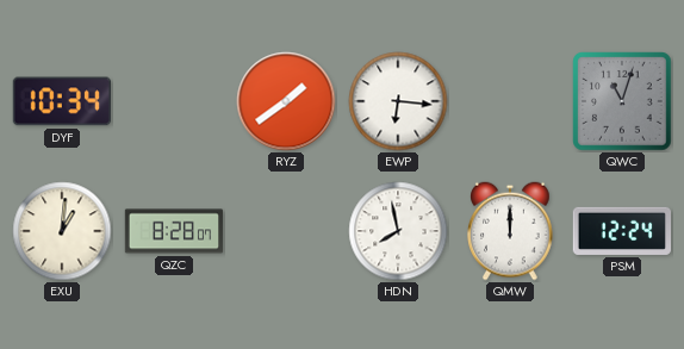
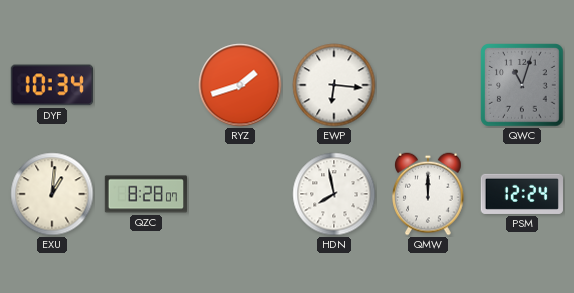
RYZ: 1:39 -> 1:42 (240, 85)
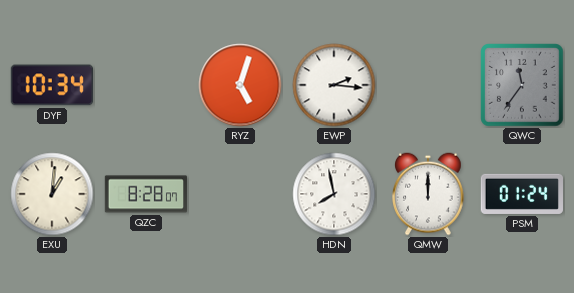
RYZ: 1:42 -> 5:03 (240, 85)
EWP: 6:16 -> 2:16 (334, 85)
QWC: 11:03 -> 11:36 (522, 85)
PSM: 12:24 -> 01:24 (521, 194)
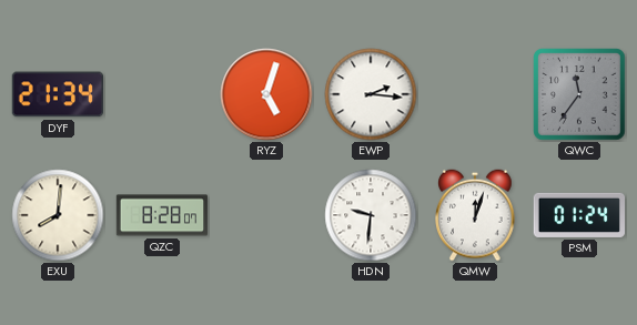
DYF: 10:34 -> 21:34 (57, 94)
EXU: 1:01 -> 8:01 (58, 215)
HDN: 7:58 -> 9:31 (371, 215)
QMW: 12:00 -> 12:03 (476, 215)
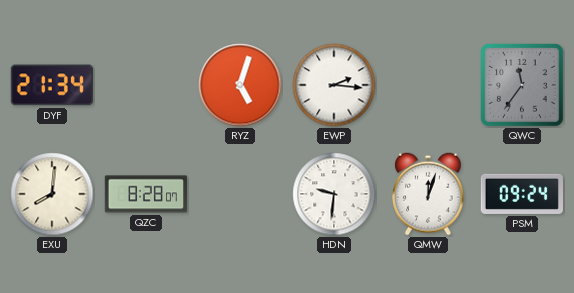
PSM: 01:24 -> 09:24 (521, 194)
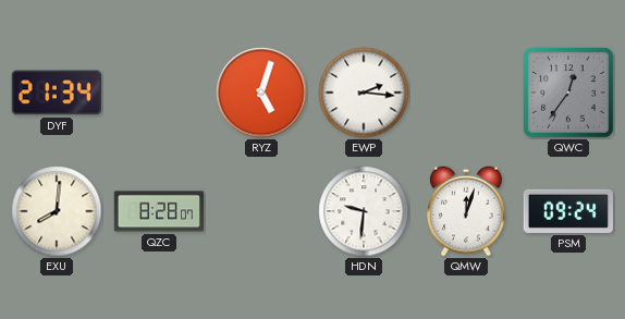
QWC: 11:36 -> 12:36 (568, 93)
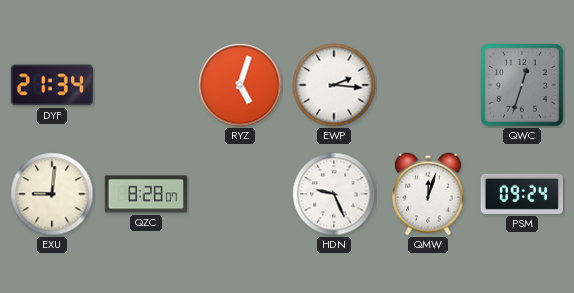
QWC: 12:36 -> 12:33 (522, 85)
EXU: 8:01 -> 9:01 (52, 194)
HDN: 9:31 -> 9:26 (334, 194)
